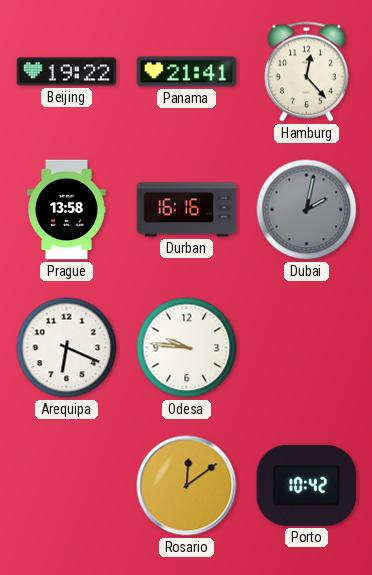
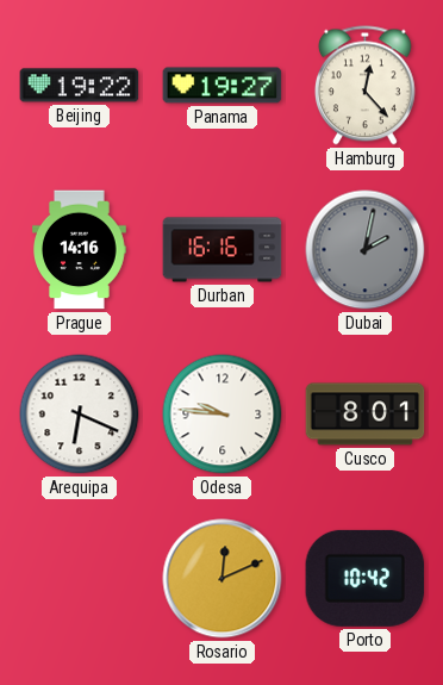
Panama: 21:41 -> 19:27 (223, 86)
Prague: 13:58 -> 14:16 (80, 250)
Cusco: none -> 8:01 (366, 415)
Rosario: 12:09 -> 12:11 (223, 579)
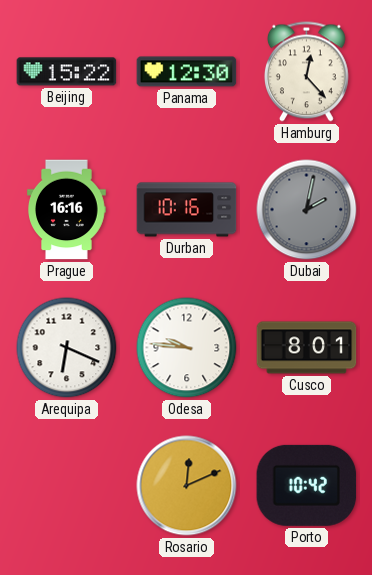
Beijing: 19:22 -> 15:22 (67, 72)
Panama: 19:27 -> 12:30 (187, 72)
Prague: 14:16 -> 16:16 (67, 210)
Durban: 16:16 -> 10:16 (187, 210)
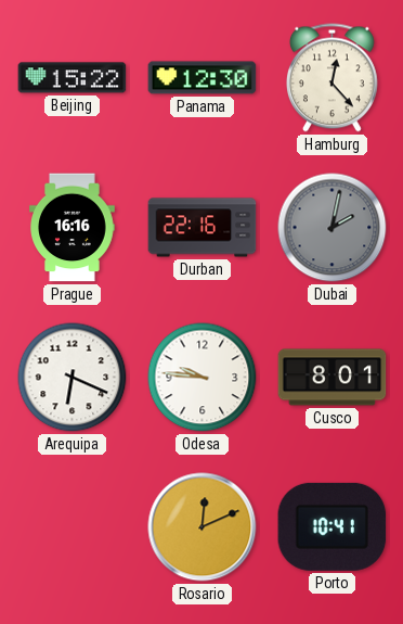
Durban: 10:16 -> 22:16 (203, 228)
Porto: 10:42 -> 10:41 (333, 526)
